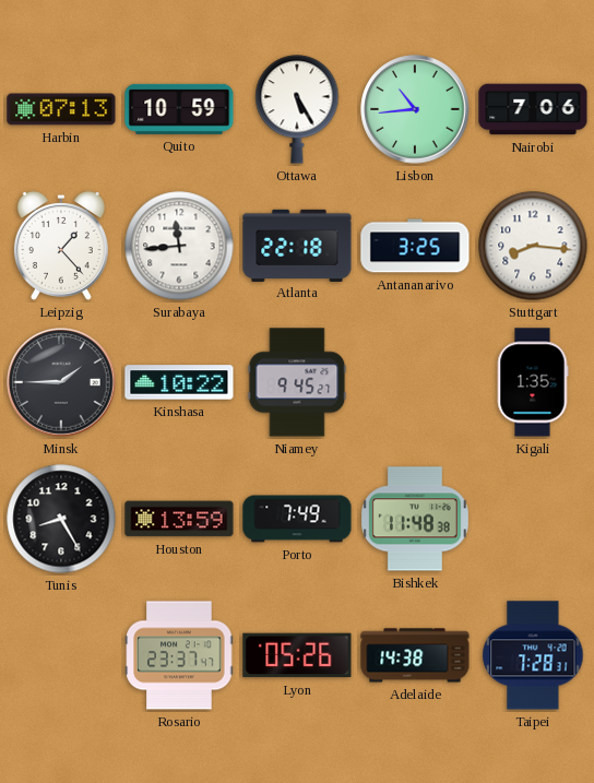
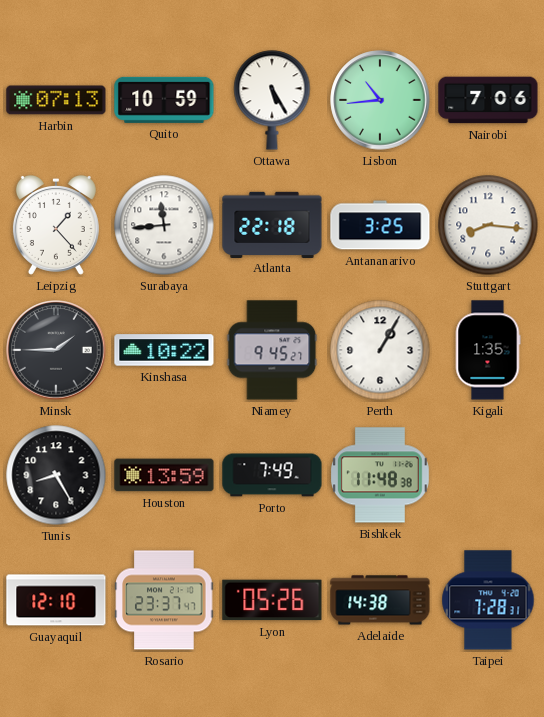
Perth: none -> 1:05 (380, 350)
Guayaquil: none -> 12:10 (56, 600)
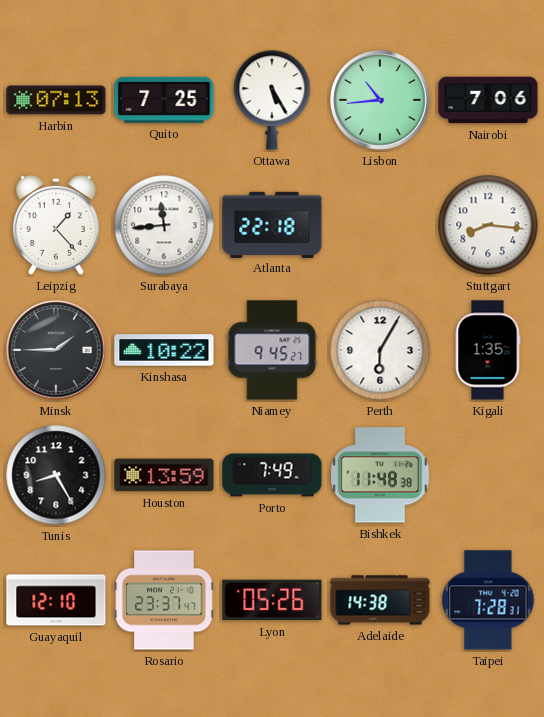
Quito: 10:59 -> 7:25 (164, 100)
Antananarivo: 3:25 -> none (380, 225)
Perth: 1:05 -> 6:05 (380, 350)
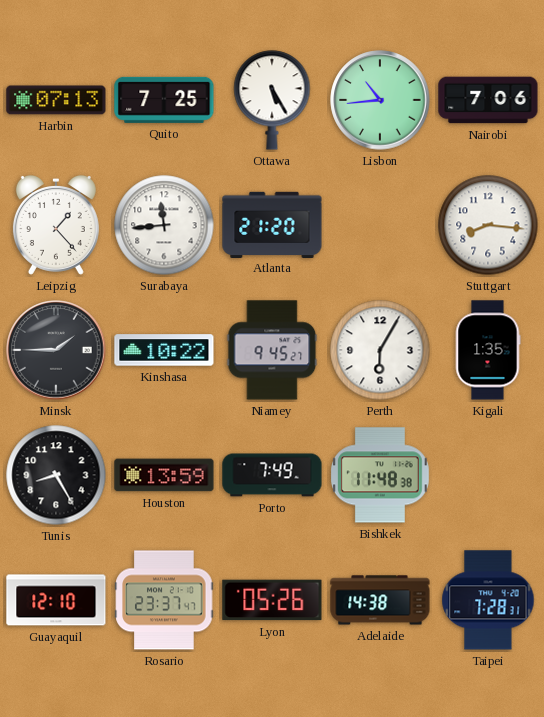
Atlanta: 22:18 -> 21:20 (272, 224)
